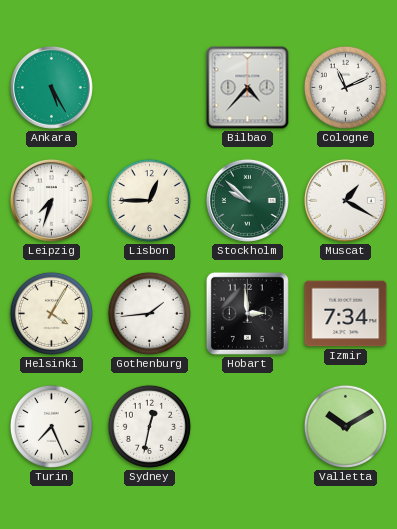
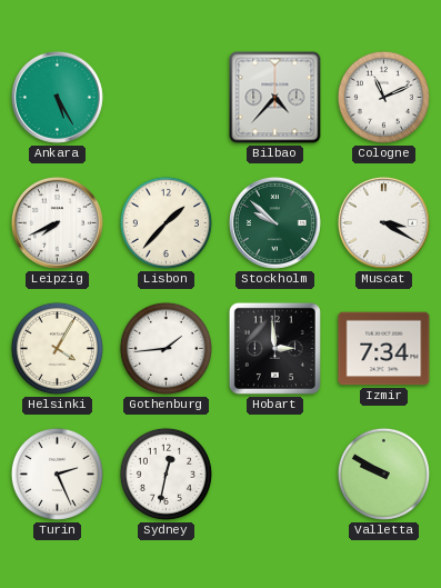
Leipzig: 7:33 -> 7:41 (57, 222)
Lisbon: 12:45 -> 1:37 (166, 222)
Muscat: 1:20 -> 3:20 (383, 222)
Turin: 7:26 -> 2:26 (57, 474)
Valletta: 10:10 -> 9:50 (383, 474)
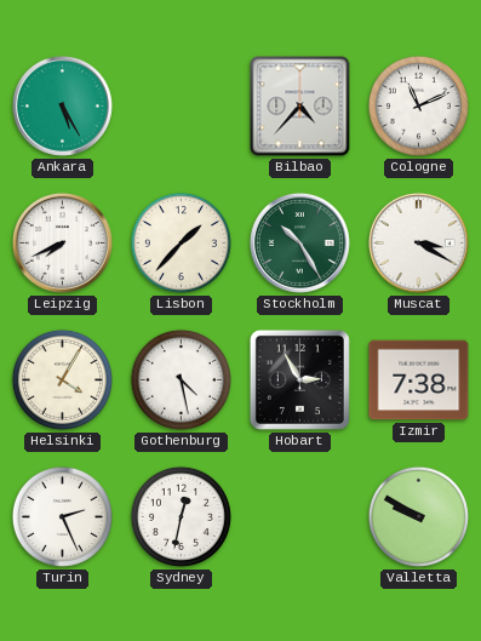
Stockholm: 9:52 -> 10:25 (299, 242)
Gothenburg: 1:44 -> 4:28 (181, 379)
Hobart: 2:59 -> 2:55 (299, 379)
Izmir: 7:34 -> 7:38 (419, 380)
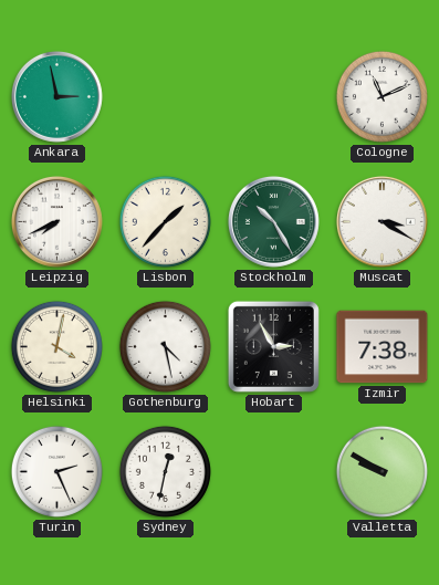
Ankara: 5:25 -> 2:58 (56, 96)
Bilbao: 4:37 -> none (300, 107)
Helsinki: 4:05 -> 4:02 (56, 346)
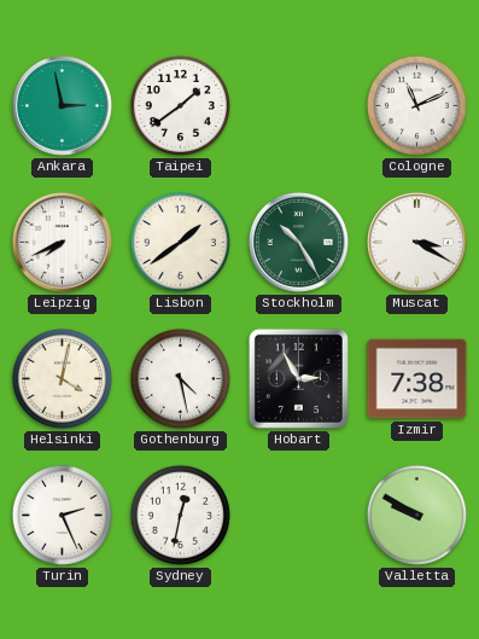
Taipei: none -> 1:39 (180, 105)
Lisbon: 1:37 -> 1:39 (180, 242)
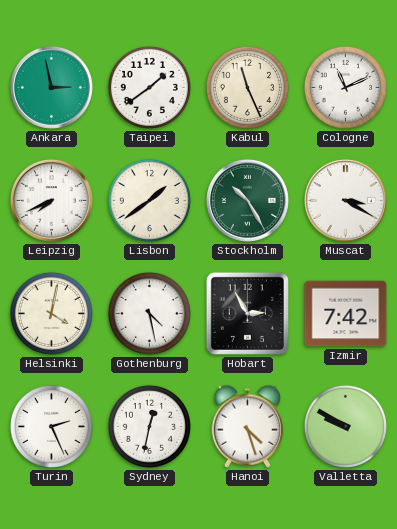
Kabul: none -> 11:26 (247, 87)
Izmir: 7:38 -> 7:42 (346, 314)
Hanoi: none -> 4:27 (247, 426)
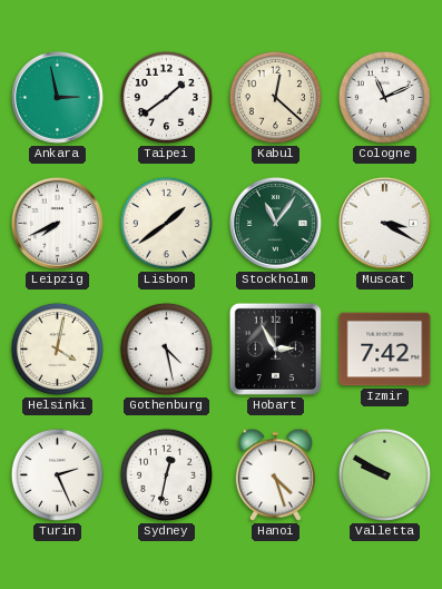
Kabul: 11:26 -> 12:22 (275, 97)
Stockholm: 10:25 -> 11:06 (275, 223)
